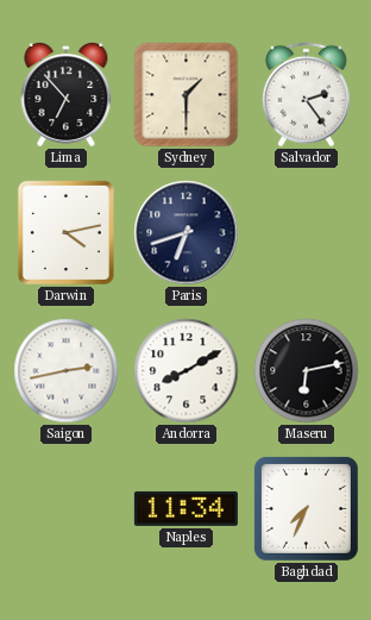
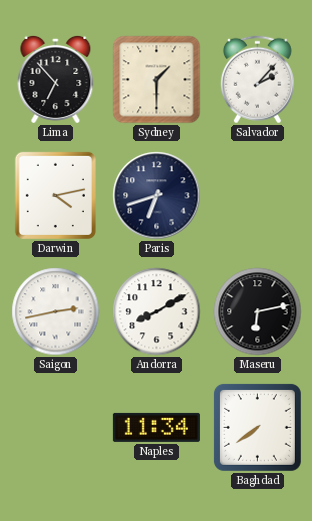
Salvador: 2:24 -> 2:07 (257, 80)
Baghdad: 7:34 -> 7:39 (257, 427)
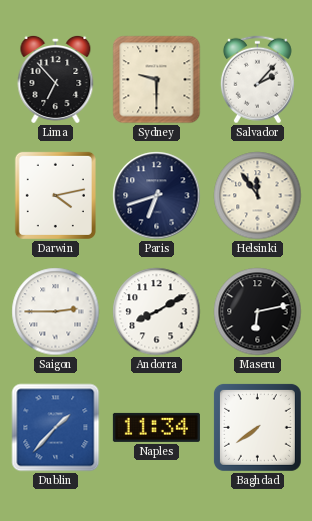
Sydney: 1:30 -> 9:30 (157, 80)
Helsinki: none -> 11:54 (258, 196)
Saigon: 2:43 -> 2:45 (56, 312)
Dublin: none -> 1:37 (56, 428)
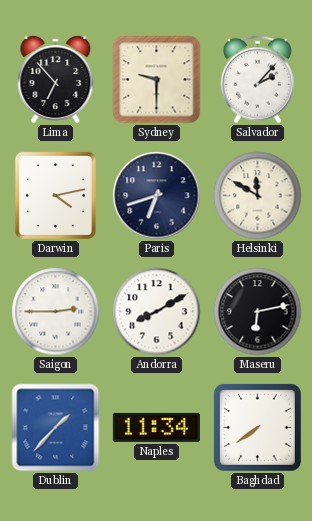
Helsinki: 11:54 -> 11:50 (258, 196)
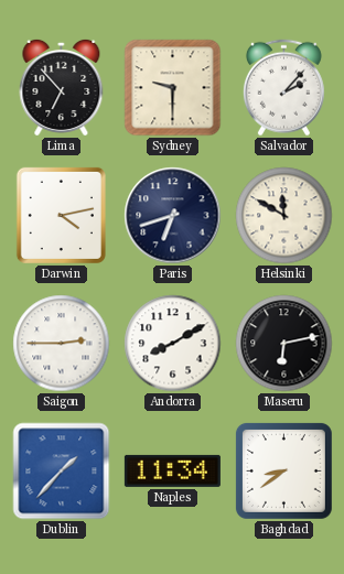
Baghdad: 7:39 -> 8:39 (283, 470)
